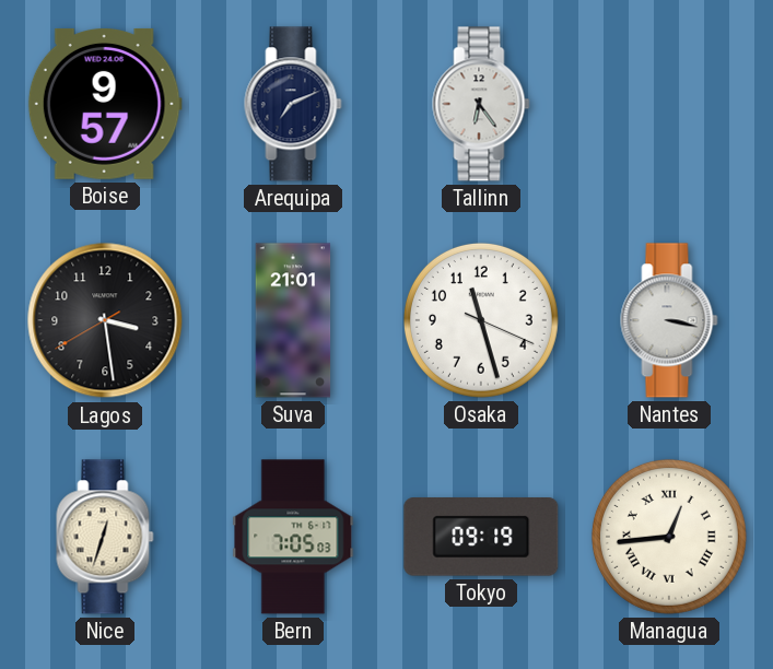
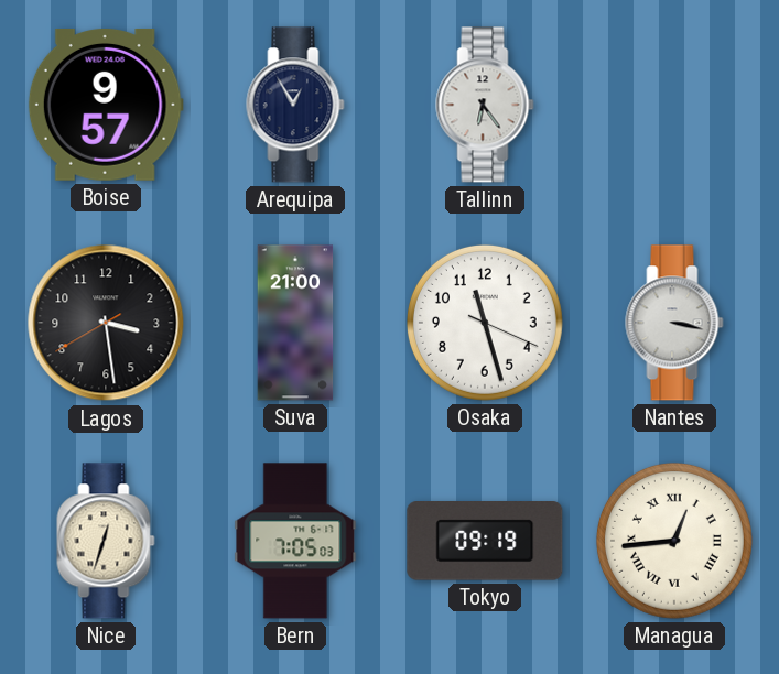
Arequipa: 7:11 -> 12:55 (295, 105)
Suva: 21:01 -> 21:00 (295, 323)
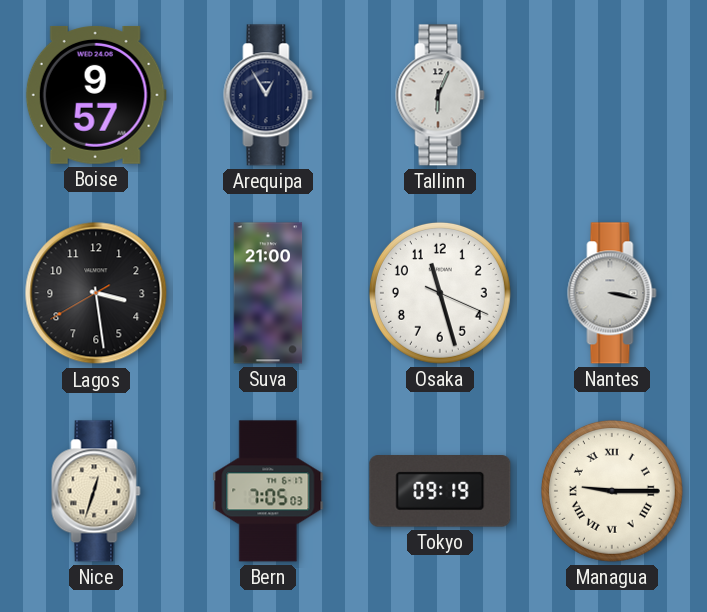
Tallinn: 6:24 -> 6:04 (440, 95)
Managua: 12:44 -> 9:15 (612, 491)
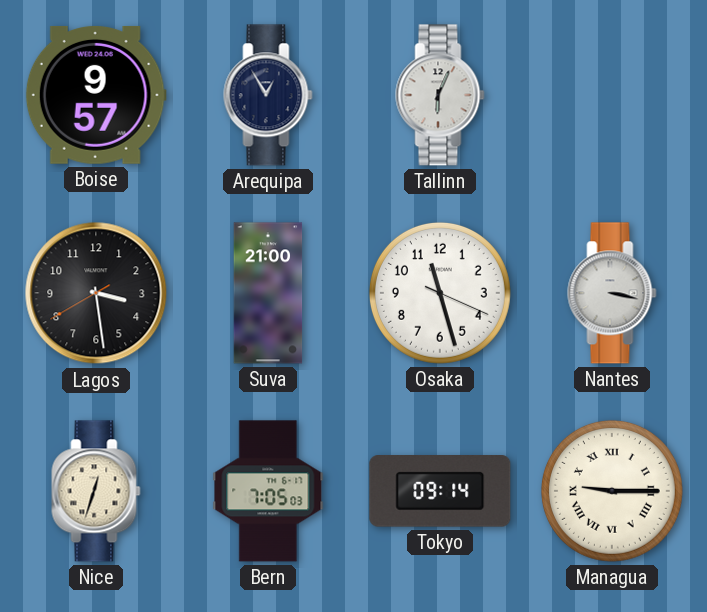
Tokyo: 09:19 -> 09:14 (440, 492)
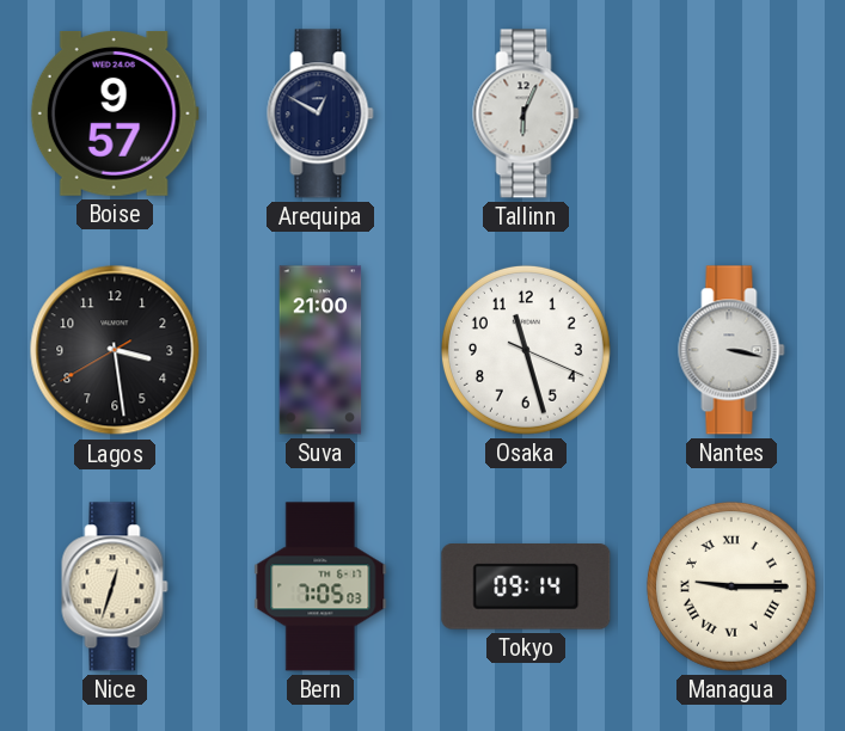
Arequipa: 12:55 -> 12:50 (320, 113)
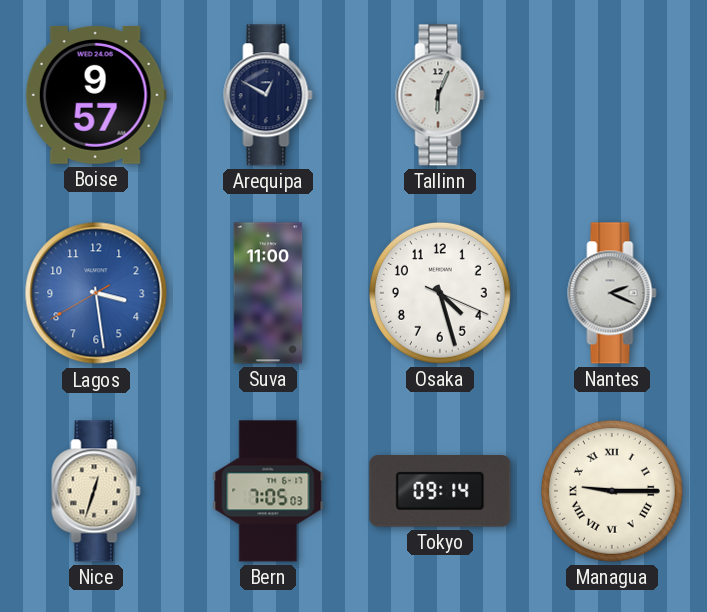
Lagos dial: black -> blue (96, 293)
Suva: 21:00 -> 11:00 (268, 293)
Osaka: 11:27 -> 4:27 (440, 293)
Nantes: 3:17 -> 2:19 (612, 293)
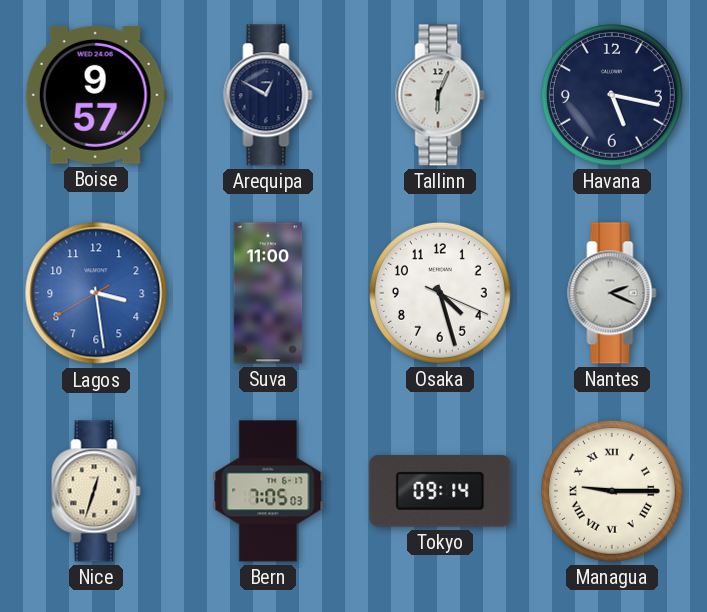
Havana: none -> 5:17 (612, 95)
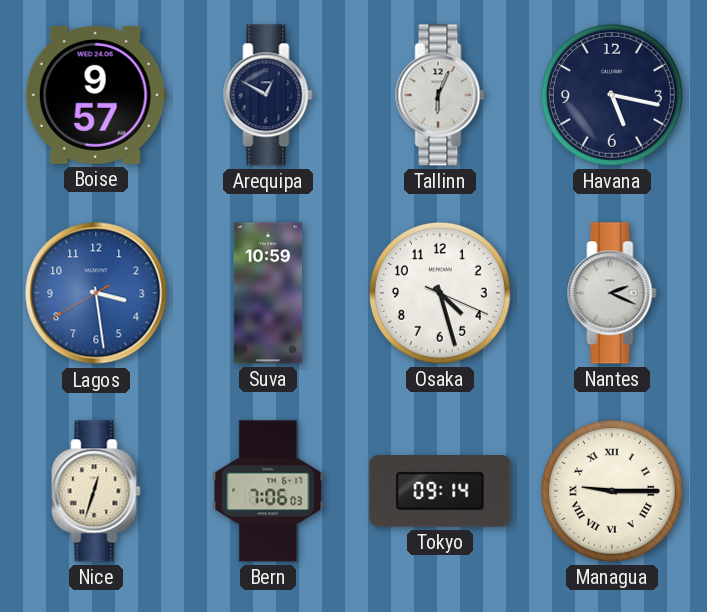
Suva: 11:00 -> 10:59 (268, 293)
Bern: 7:05 -> 7:06 (268, 491)
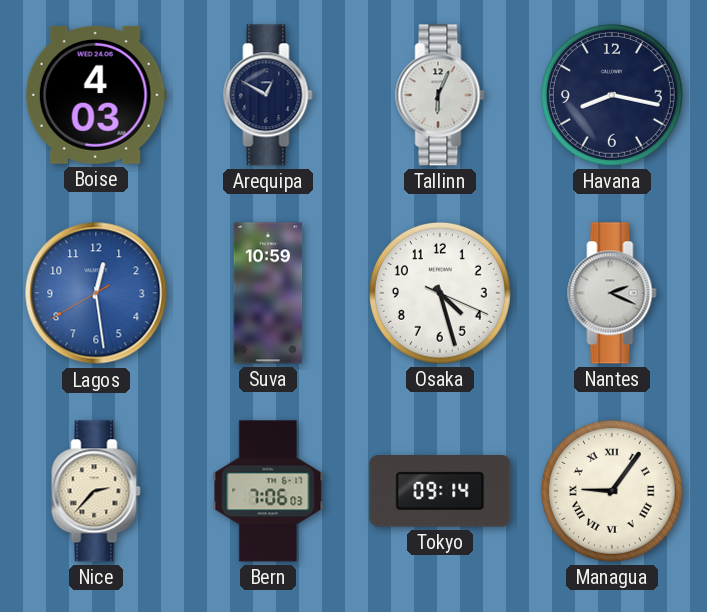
Boise: 9:57 -> 4:03 (96, 95)
Havana: 5:17 -> 8:17 (612, 95)
Lagos: 3:28 -> 12:28 (96, 293)
Nice: 12:33 -> 2:37 (96, 491)
Managua: 9:15 -> 9:06 (612, 491)
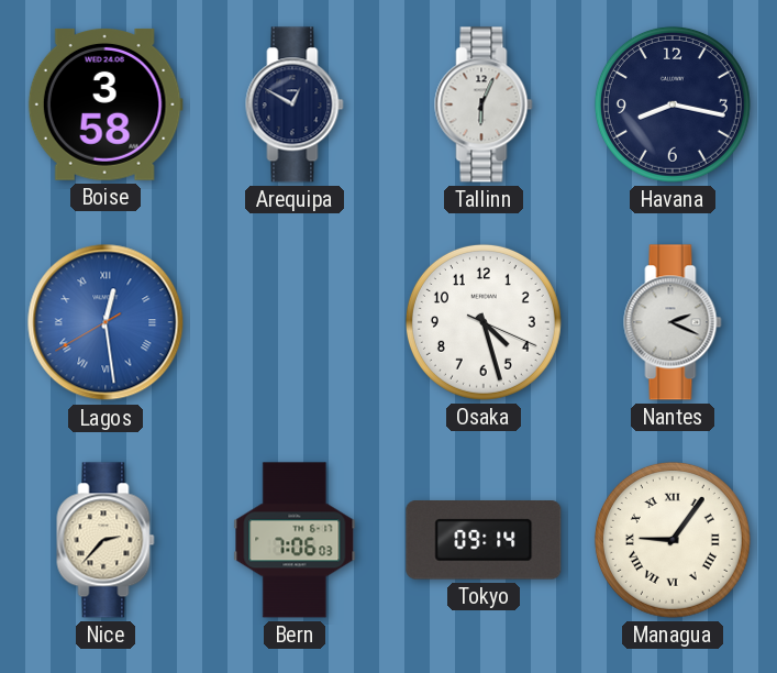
Boise: 4:03 -> 3:58 (106, 104)
Lagos numerals: Arabic -> Roman (106, 322)
Suva: 10:59 -> none (268, 293)
